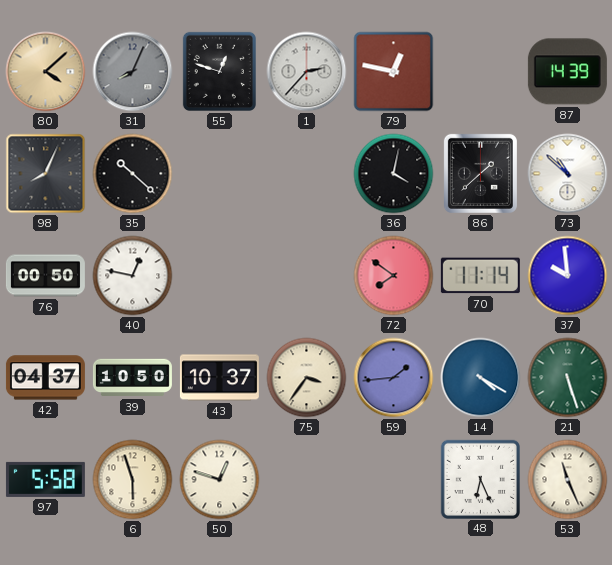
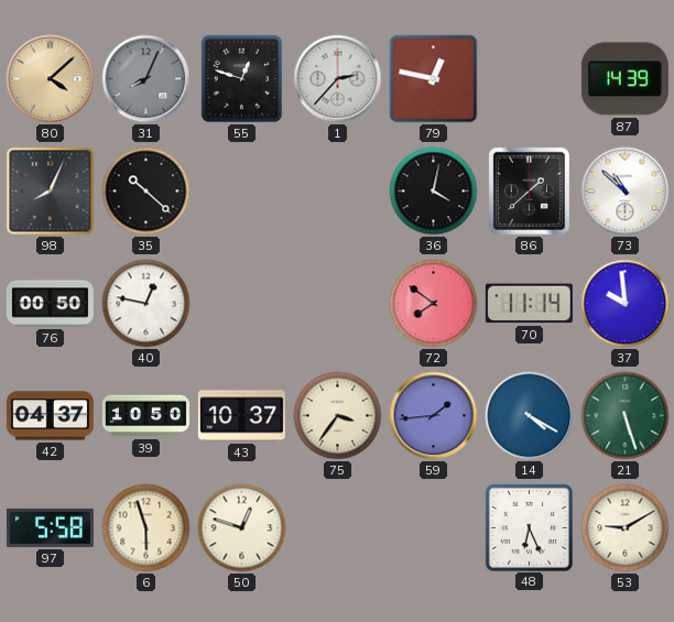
53: 11:26 -> 9:10 (626, 528)
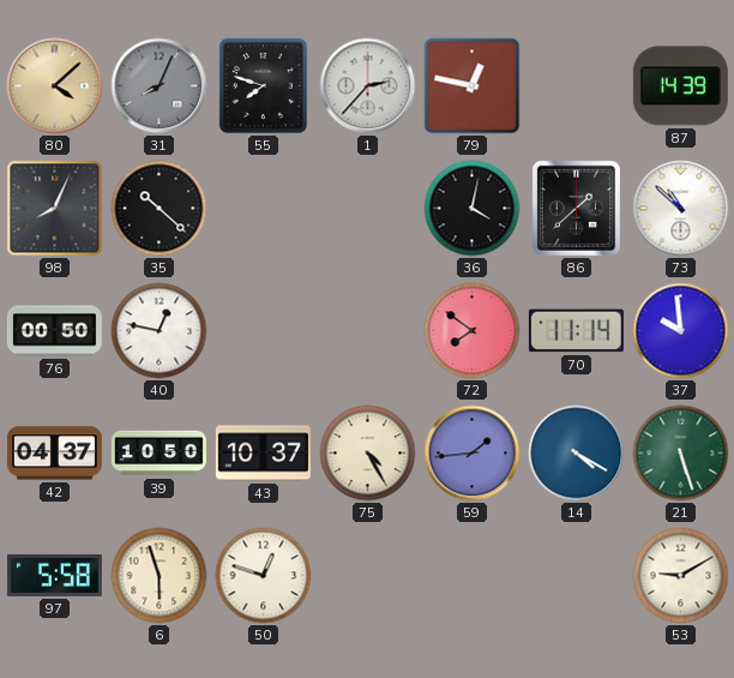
55: 12:48 -> 7:48 (263, 85)
75: 3:36 -> 4:25 (368, 454)
48: 6:26 -> none (529, 527)
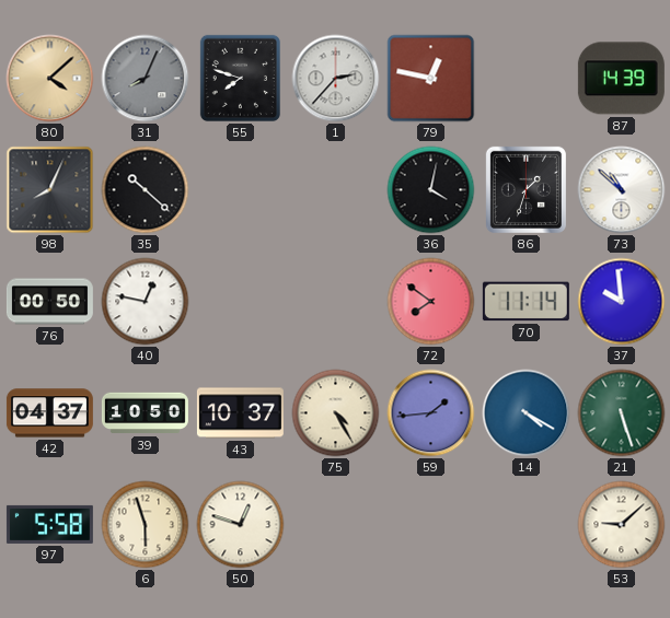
86: 1:38 -> 1:33 (525, 189)
53: 9:10 -> 9:08 (622, 525)
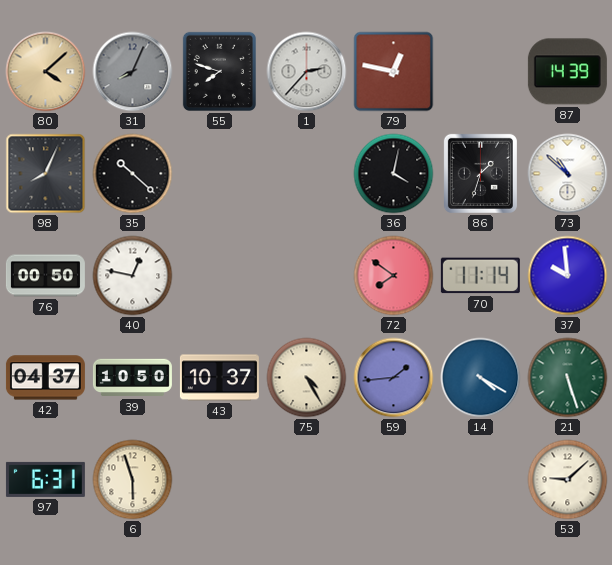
97: 5:58 -> 6:31 (45, 479)
50: 12:48 -> none (241, 525)
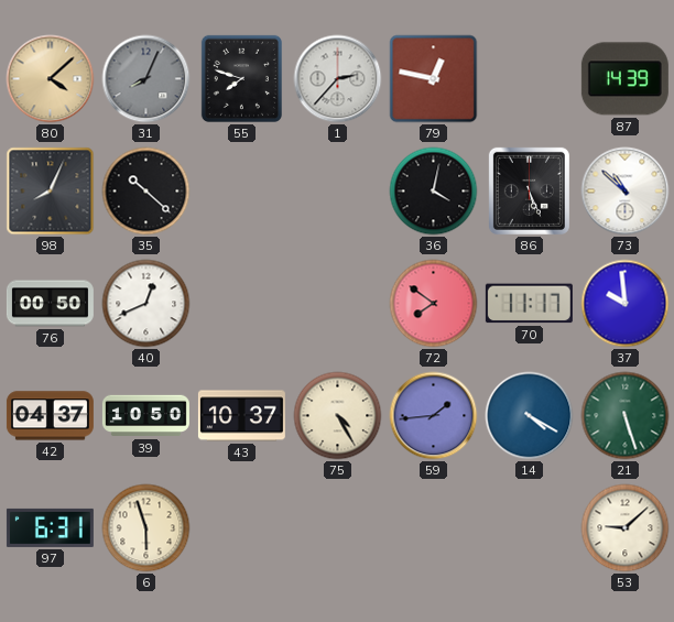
86: 1:33 -> 5:26 (529, 190)
40: 12:47 -> 12:41 (146, 304)
70: 11:14 -> 11:17 (529, 304)
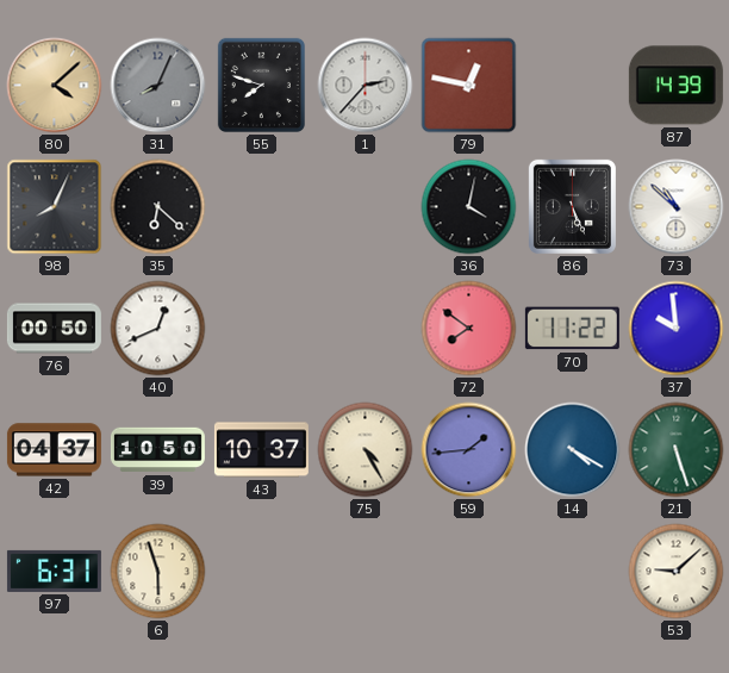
35: 10:22 -> 6:22 (158, 207)
70: 11:17 -> 11:22 (572, 329)
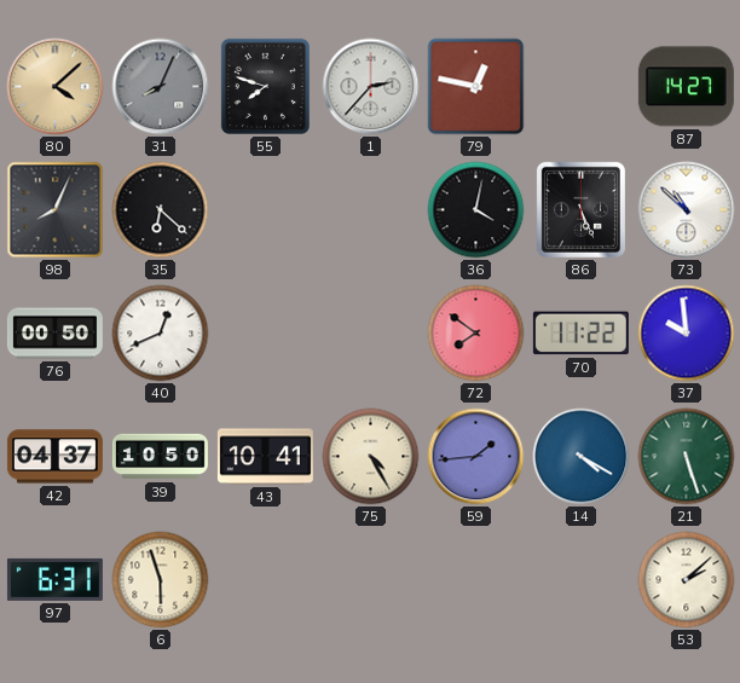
87: 14:39 -> 14:27 (686, 87)
43: 10:37 -> 10:41 (265, 457)
53: 9:08 -> 2:08 (687, 580)
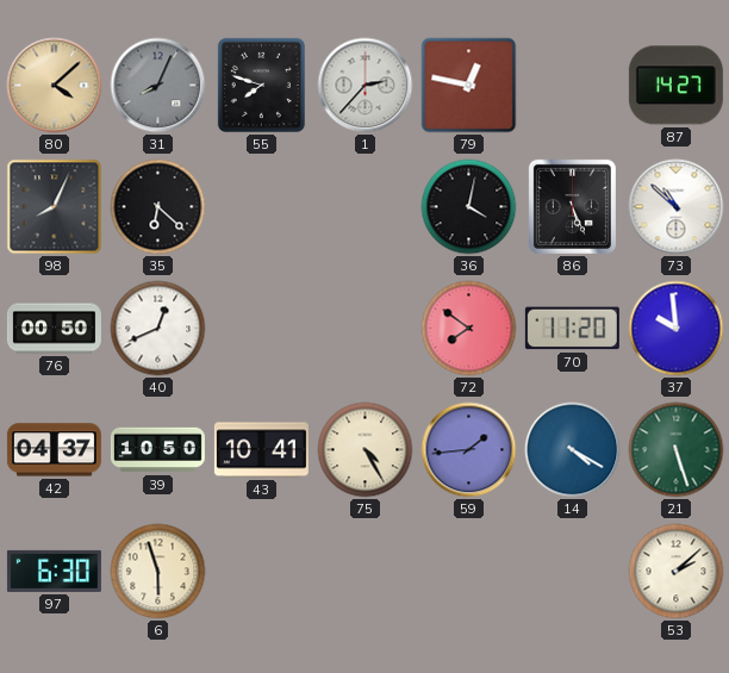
70: 11:22 -> 11:20 (572, 329)
97: 6:31 -> 6:30 (54, 571)
